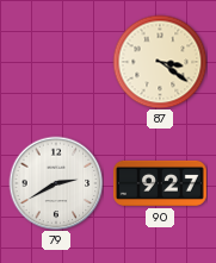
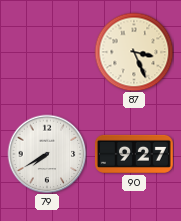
87: 3:21 -> 3:26 (134, 52)
79: 2:40 -> 7:40 (47, 154)
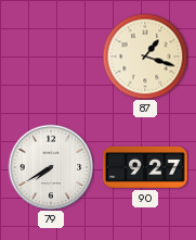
87: 3:26 -> 1:18 (145, 56)
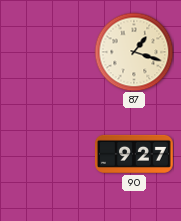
79: 7:40 -> none (51, 167)
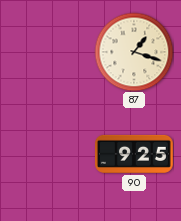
90: 9:27 -> 9:25 (135, 154)
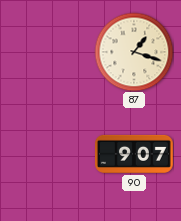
90: 9:25 -> 9:07 (135, 154)
